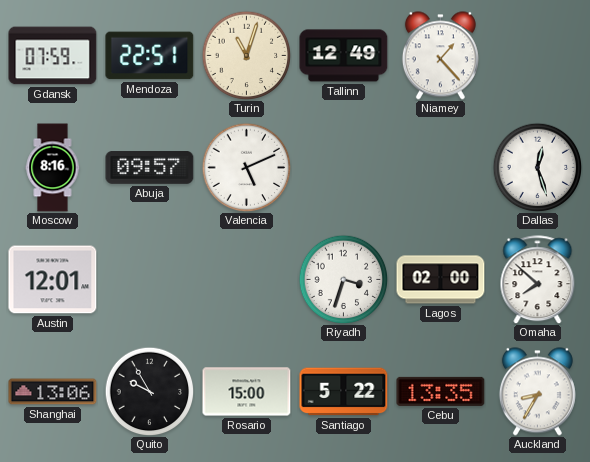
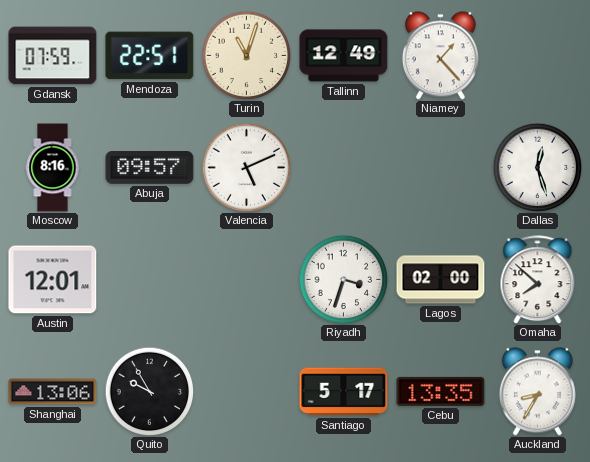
Rosario: 15:00 -> none (247, 392)
Santiago: 5:22 -> 5:17 (344, 392)
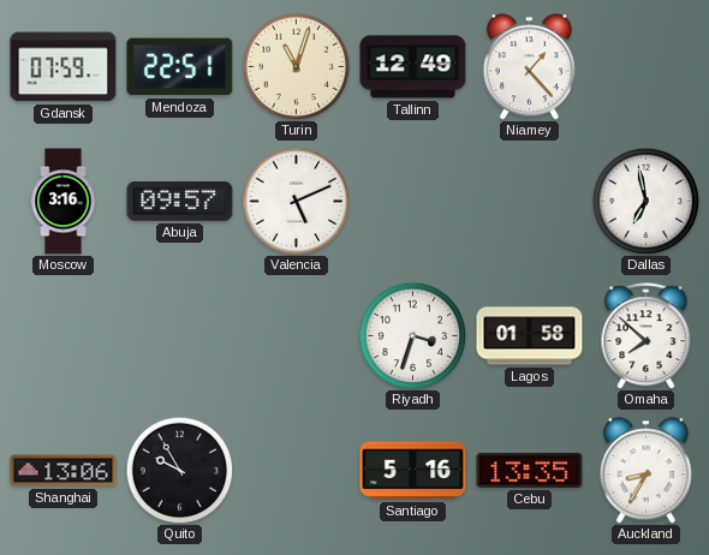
Moscow: 8:16 -> 3:16 (64, 202)
Dallas: 12:27 -> 6:58 (645, 201)
Austin: 12:01 -> none (53, 280)
Lagos: 02:00 -> 01:58 (530, 336)
Santiago: 5:17 -> 5:16 (413, 471)
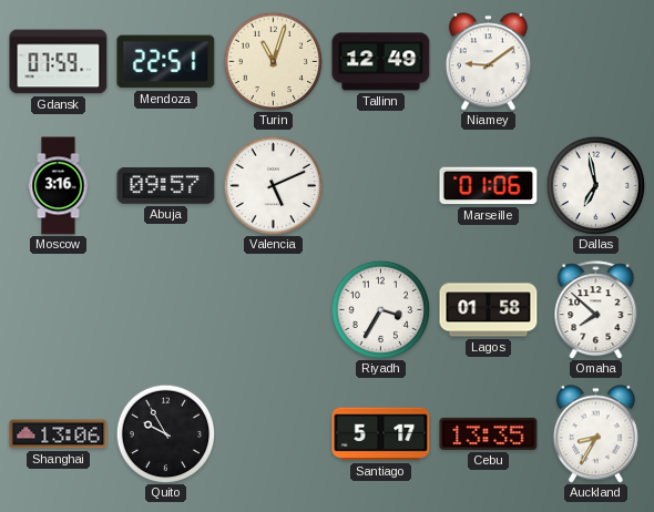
Niamey: 1:23 -> 9:09 (488, 62)
Marseille: none -> 01:06 (489, 186)
Riyadh: 3:33 -> 3:35 (380, 309)
Santiago: 5:16 -> 5:17 (381, 434)
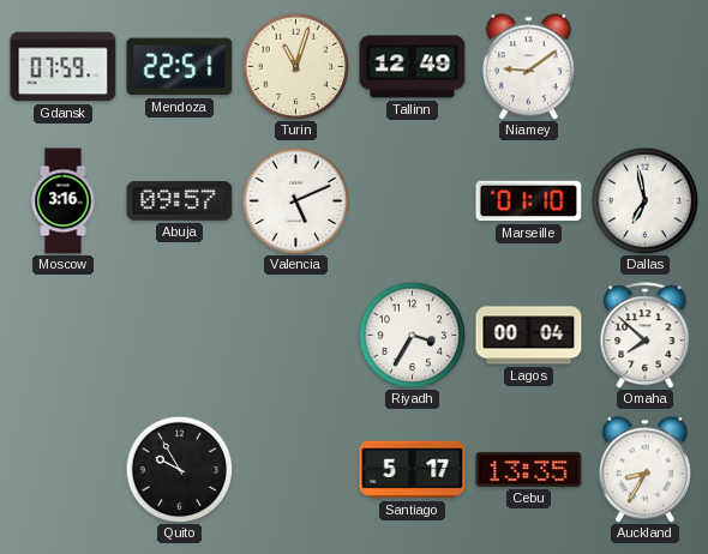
Marseille: 01:06 -> 01:10 (529, 201)
Lagos: 01:58 -> 00:04 (529, 336)
Shanghai: 13:06 -> none (59, 434)
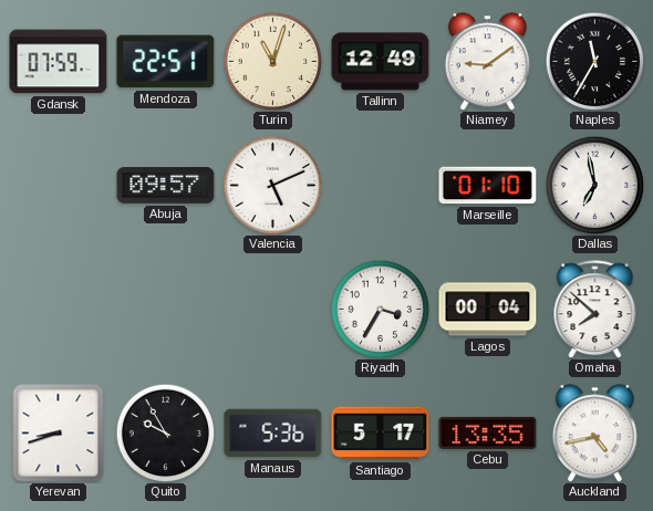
Naples: none -> 11:35 (594, 61)
Moscow: 3:16 -> none (64, 201)
Yerevan: none -> 8:42 (59, 434)
Manaus: none -> 5:36 (273, 434)
Auckland: 8:35 -> 4:43 (594, 434)
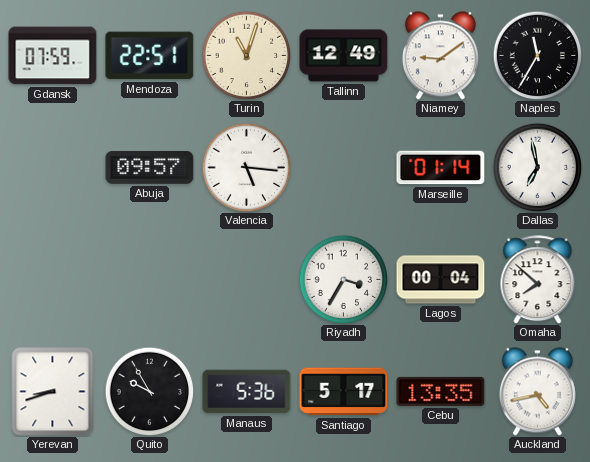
Valencia: 5:11 -> 5:16 (246, 167)
Marseille: 01:10 -> 01:14 (441, 168)
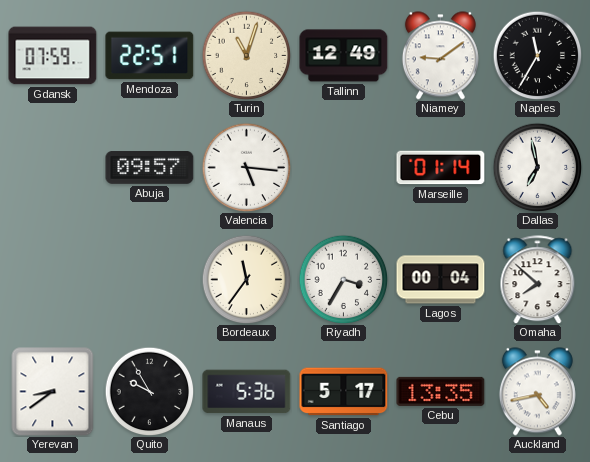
Bordeaux: none -> 11:36 (246, 279)
Yerevan: 8:42 -> 8:39 (53, 392)
